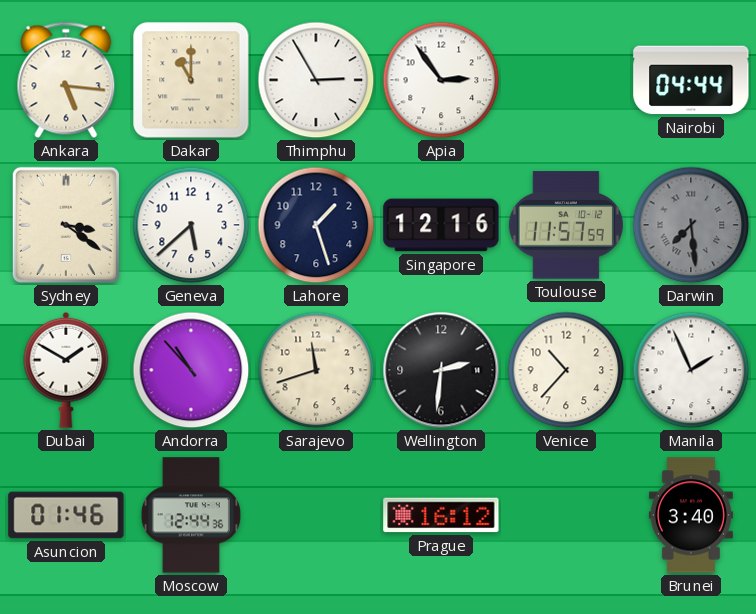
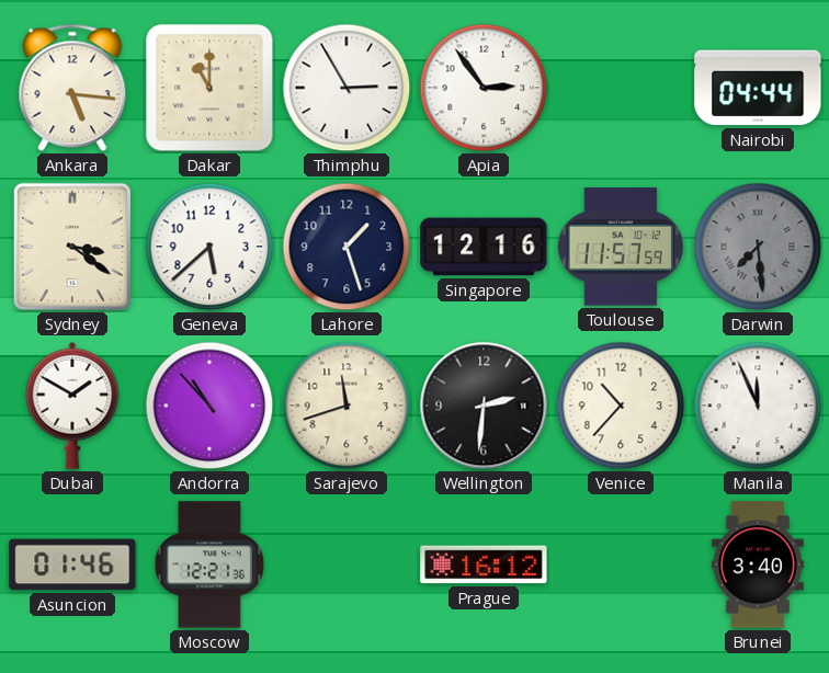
Manila: 1:56 -> 11:56 (758, 406)
Moscow: 12:44 -> 12:21 (209, 564)
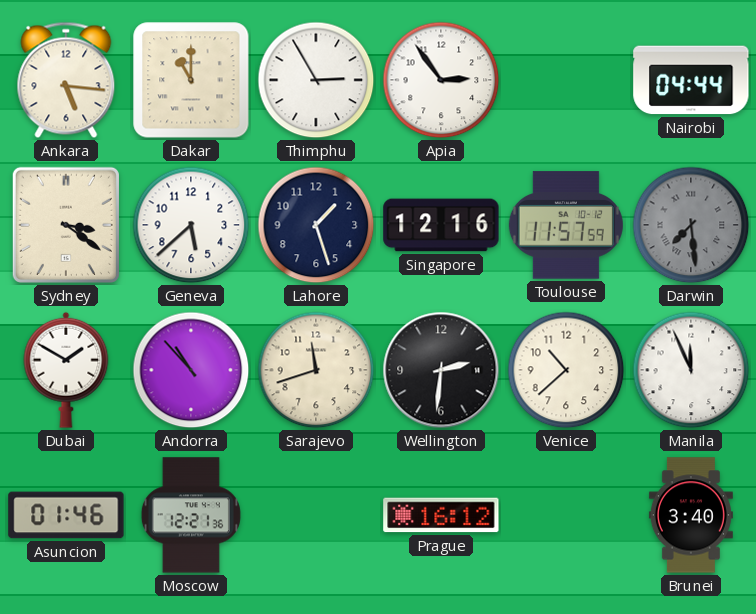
Venice: 10:37 -> 10:38 (566, 370)
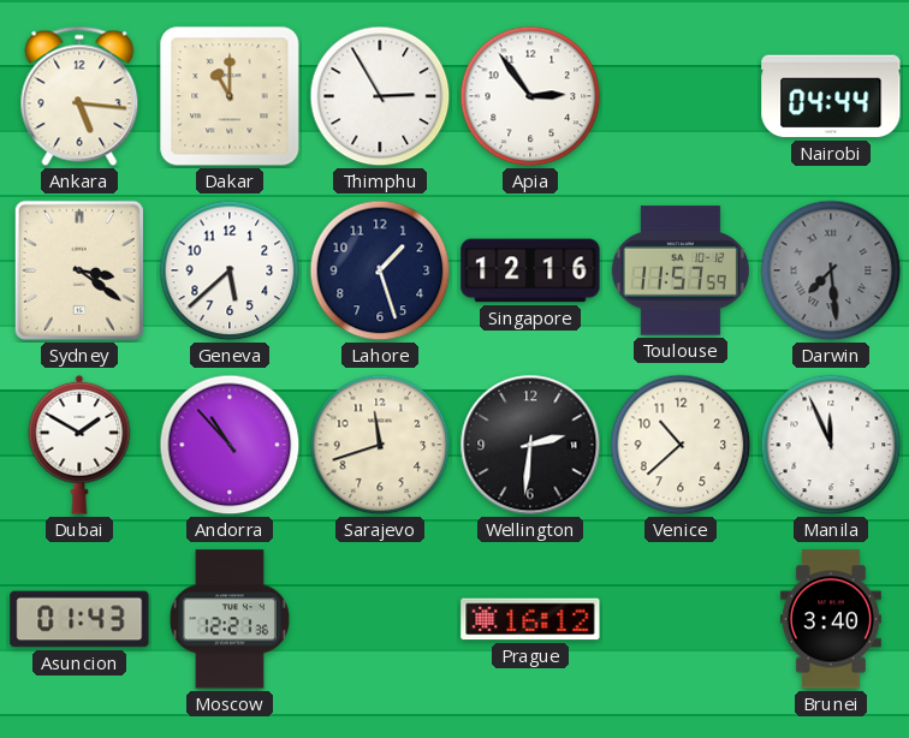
Asuncion: 01:46 -> 01:43 (79, 619)
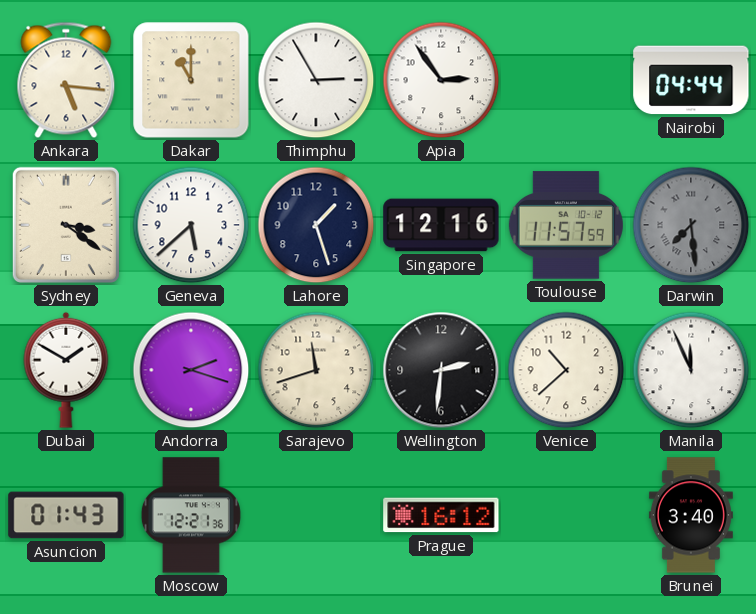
Andorra: 10:53 -> 2:18 (191, 370)
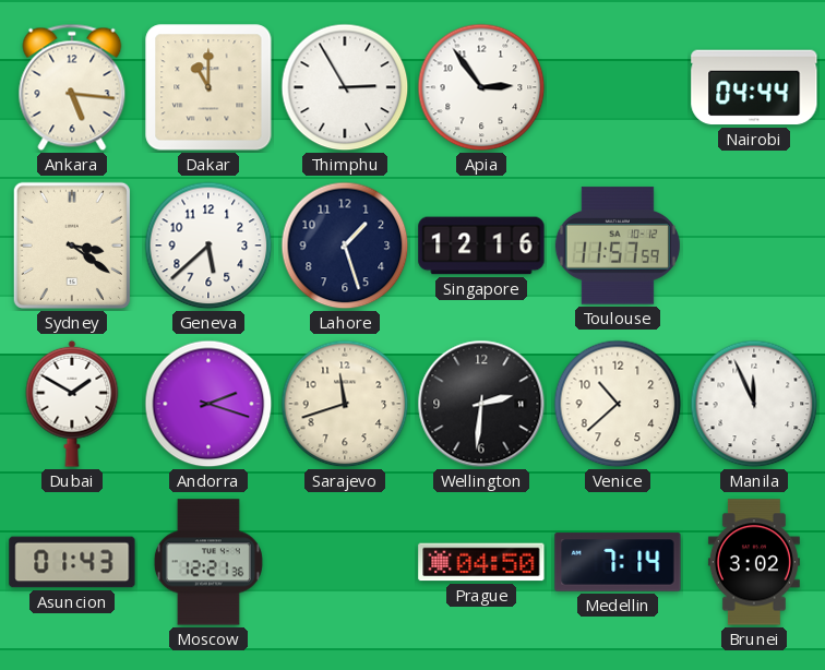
Darwin: 7:29 -> none (691, 225)
Prague: 16:12 -> 04:50 (481, 562)
Medellin: none -> 7:14 (618, 562)
Brunei: 3:40 -> 3:02 (754, 562)
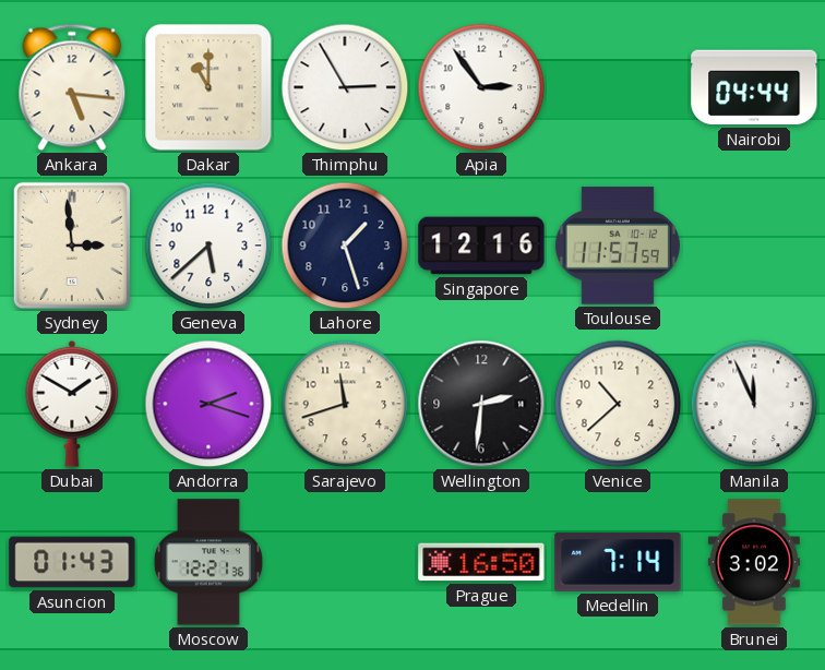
Sydney: 3:21 -> 2:59 (72, 246)
Prague: 04:50 -> 16:50 (481, 562)
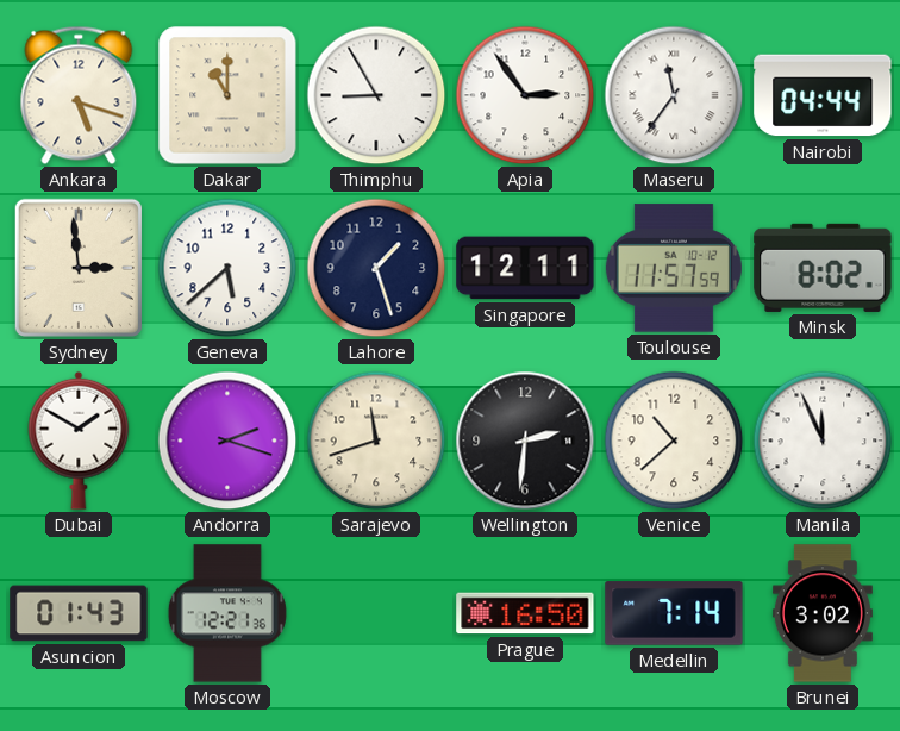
Ankara: 5:16 -> 5:18 (79, 95)
Thimphu: 2:55 -> 8:55 (376, 95)
Maseru: none -> 11:36 (674, 95)
Singapore: 12:16 -> 12:11 (525, 268)
Minsk: none -> 8:02 (823, 268)
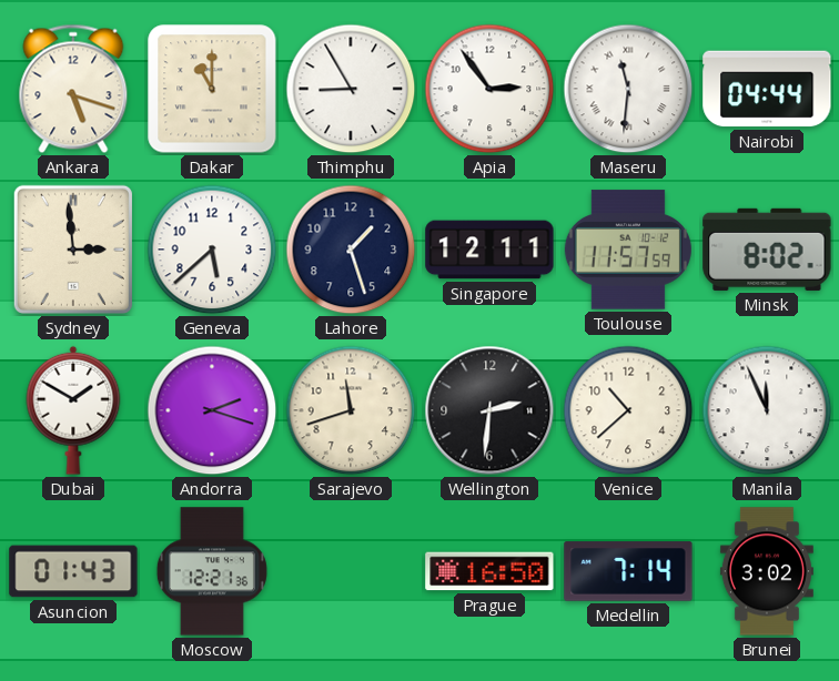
Maseru: 11:36 -> 11:31 (628, 89)
